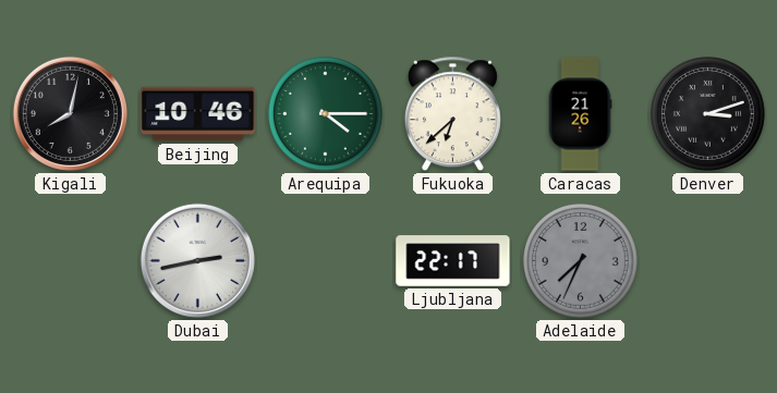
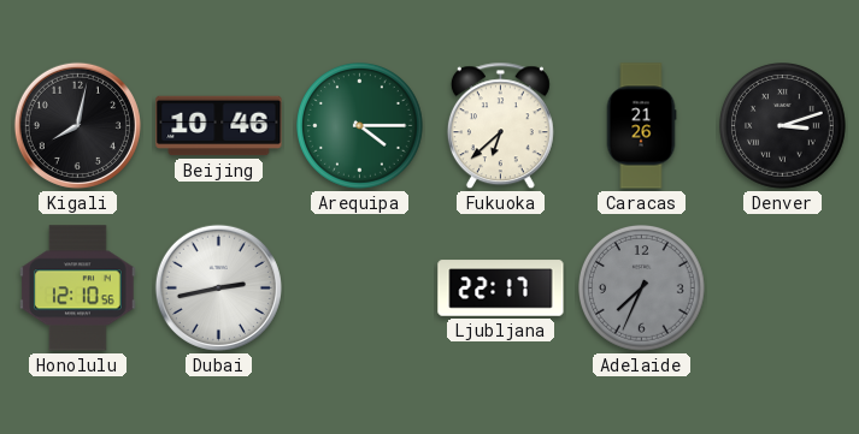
Honolulu: none -> 12:10 (78, 289)
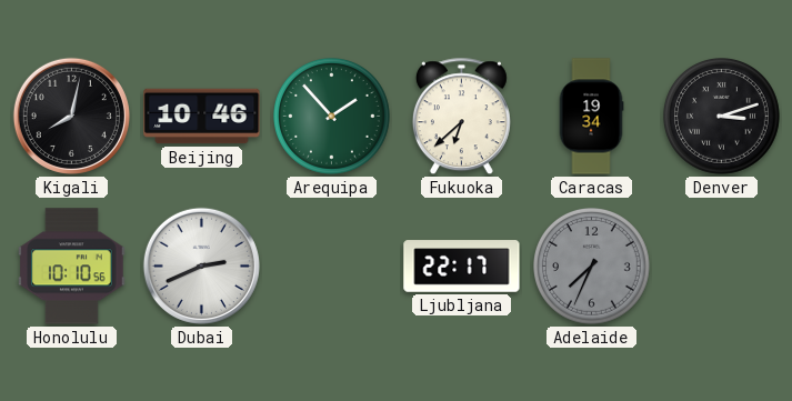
Arequipa: 4:15 -> 1:53 (332, 117)
Caracas: 21:26 -> 19:34 (591, 117)
Honolulu: 12:10 -> 10:10 (72, 267)
Dubai: 2:43 -> 2:41 (201, 265)
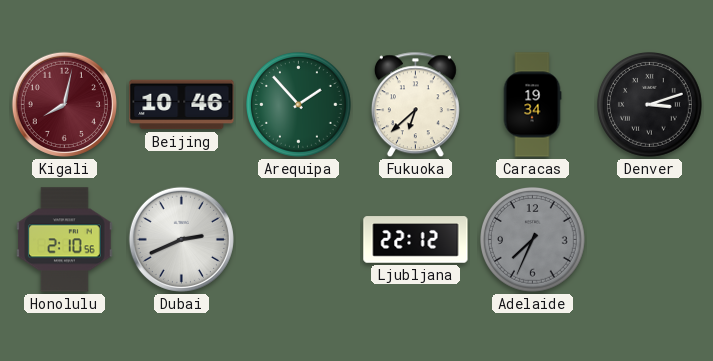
Kigali dial: black -> burgundy (64, 104)
Honolulu: 10:10 -> 2:10 (65, 240)
Ljubljana: 22:17 -> 22:12 (416, 240)
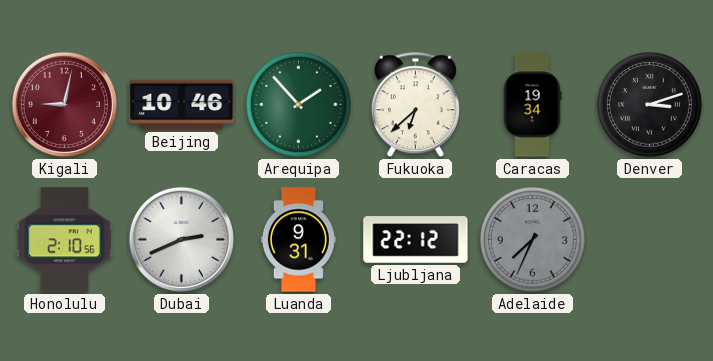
Kigali: 8:02 -> 9:02 (64, 104)
Luanda: none -> 9:31 (298, 240)
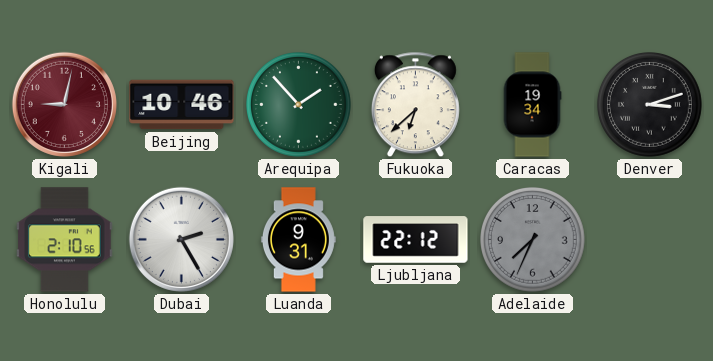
Dubai: 2:41 -> 2:25 (181, 239)
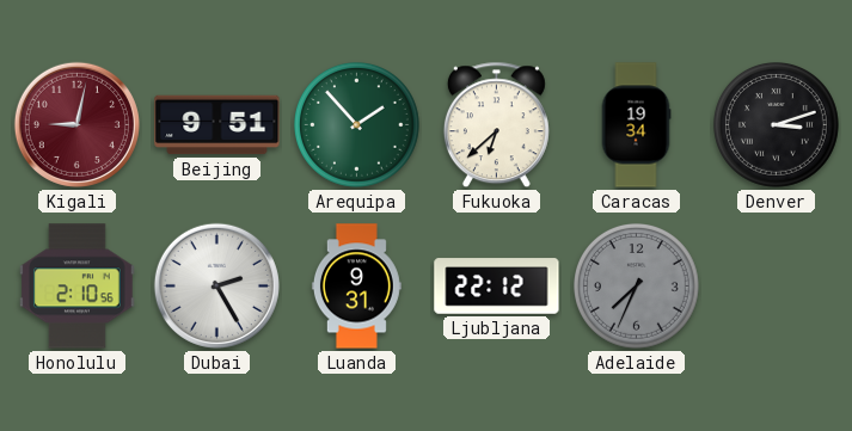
Beijing: 10:46 -> 9:51 (217, 125)
